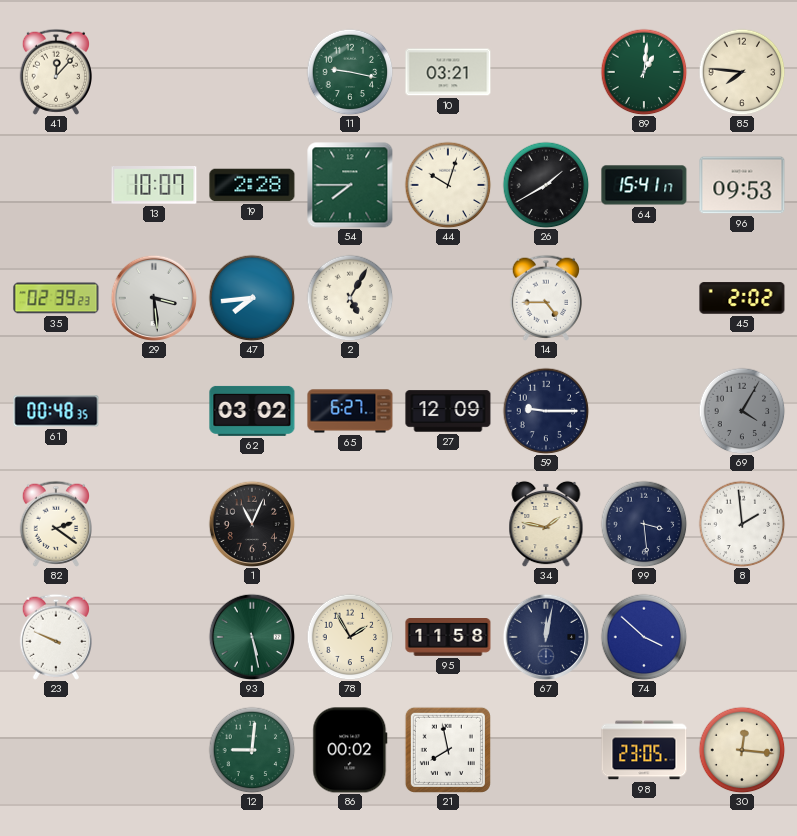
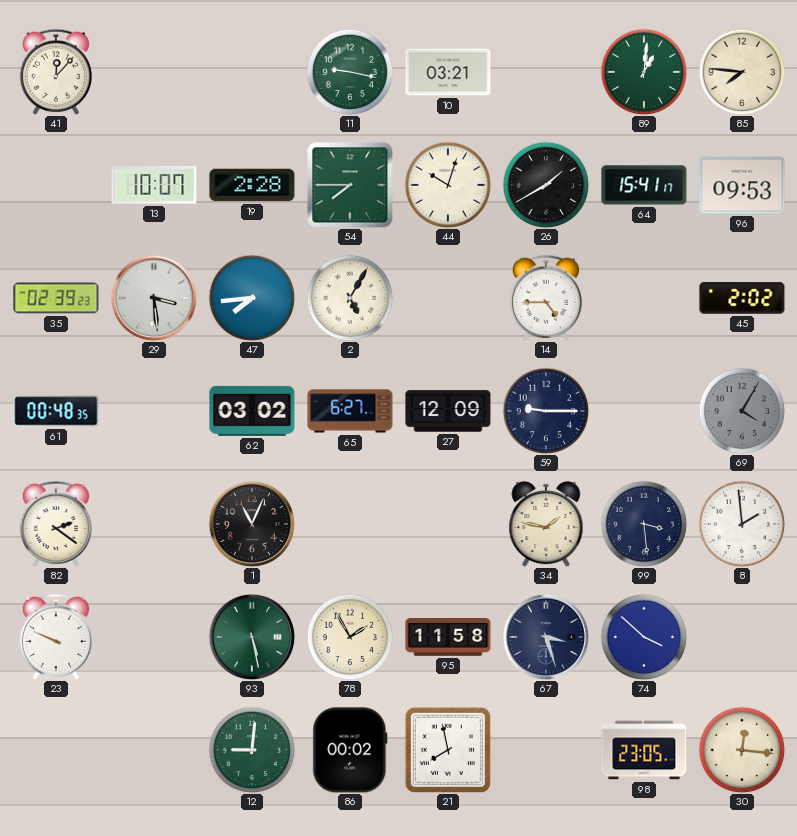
67: 12:02 -> 3:27 (546, 637)
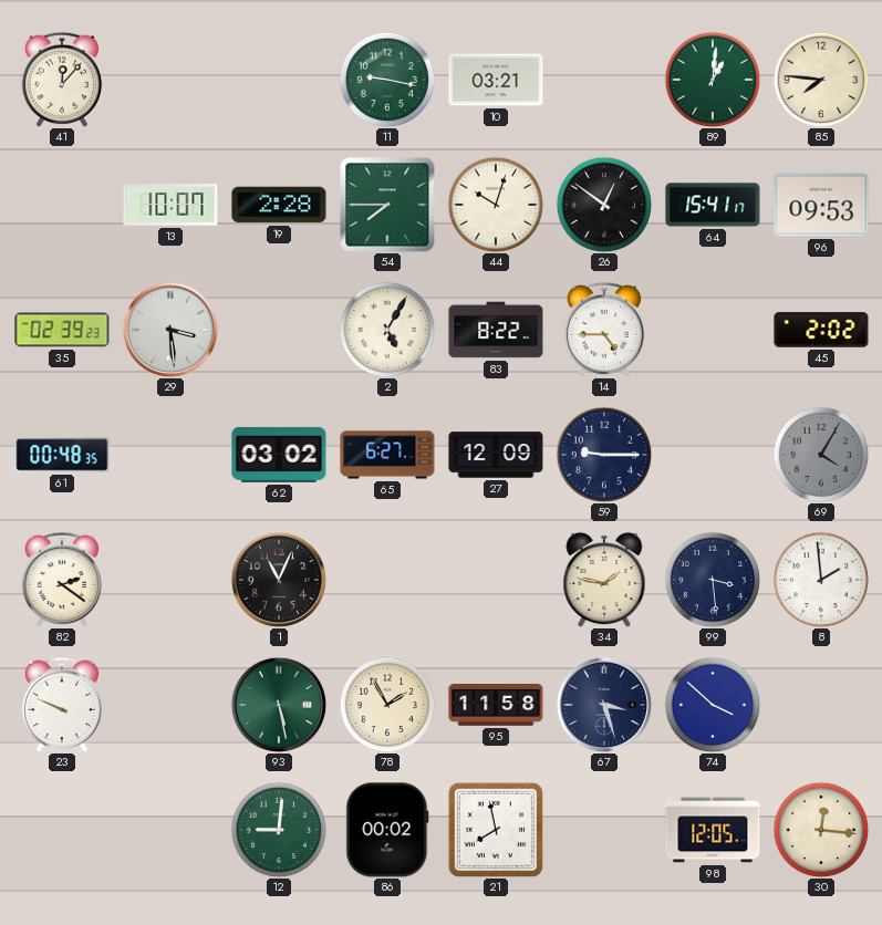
26: 1:40 -> 12:51 (604, 205)
47: 7:44 -> none (252, 298)
83: none -> 8:22 (496, 330)
98: 23:05 -> 12:05 (713, 830)
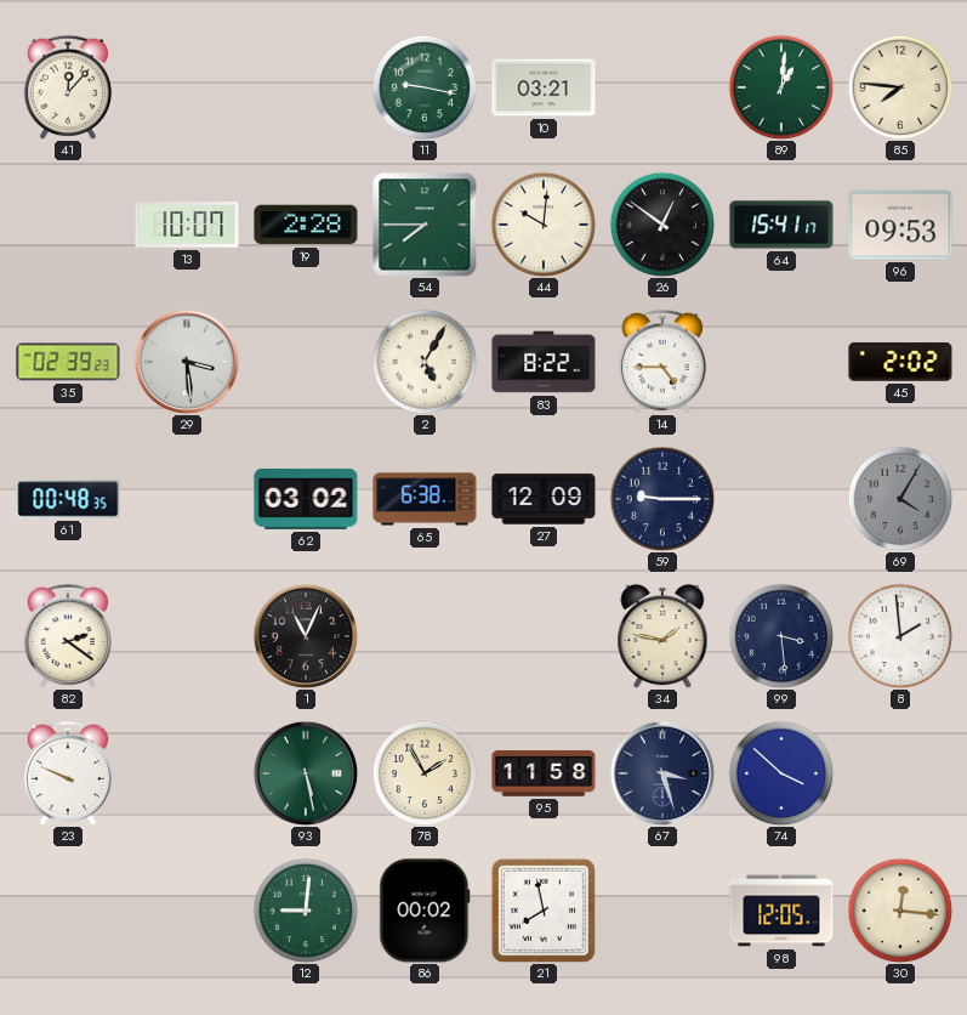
44: 10:03 -> 10:01 (544, 225)
65: 6:27 -> 6:38 (425, 499)
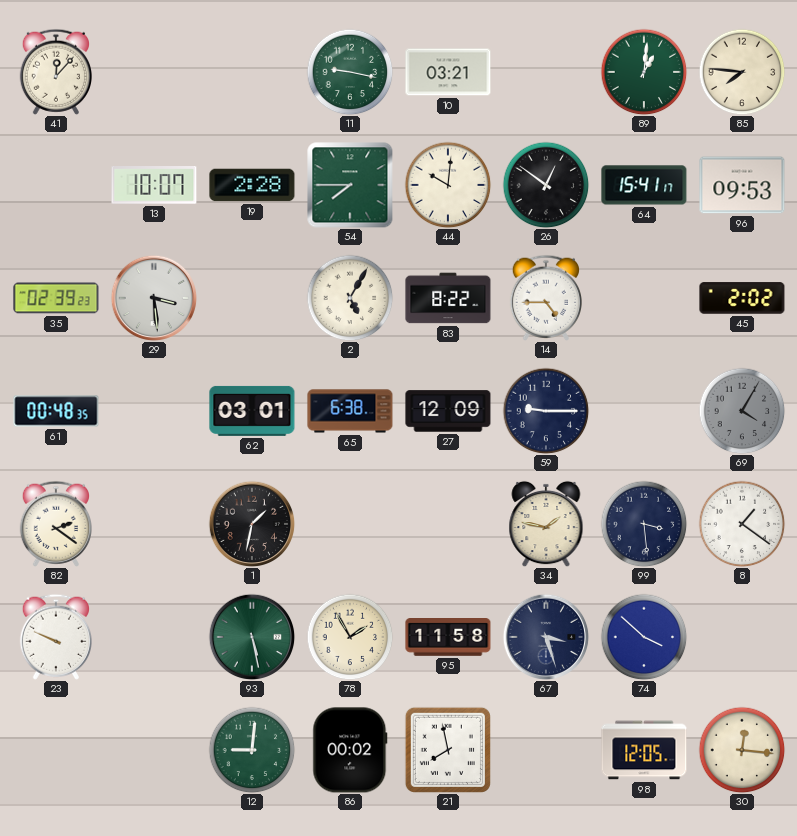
62: 03:02 -> 03:01 (252, 411)
1: 11:04 -> 1:32 (252, 524)
8: 1:59 -> 1:21 (742, 524)
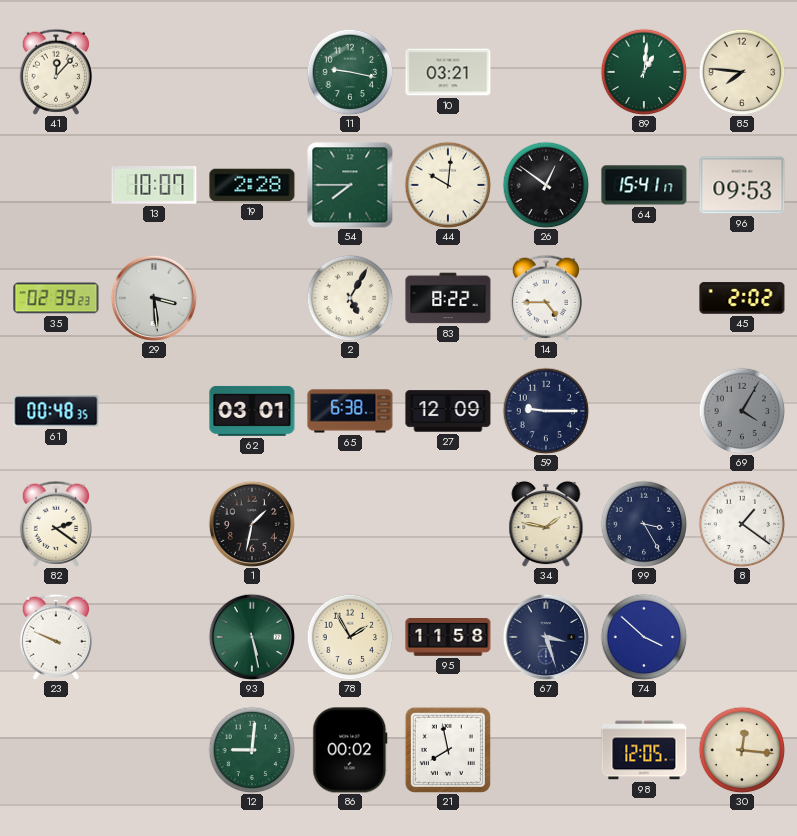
99: 3:29 -> 3:25 (644, 524)
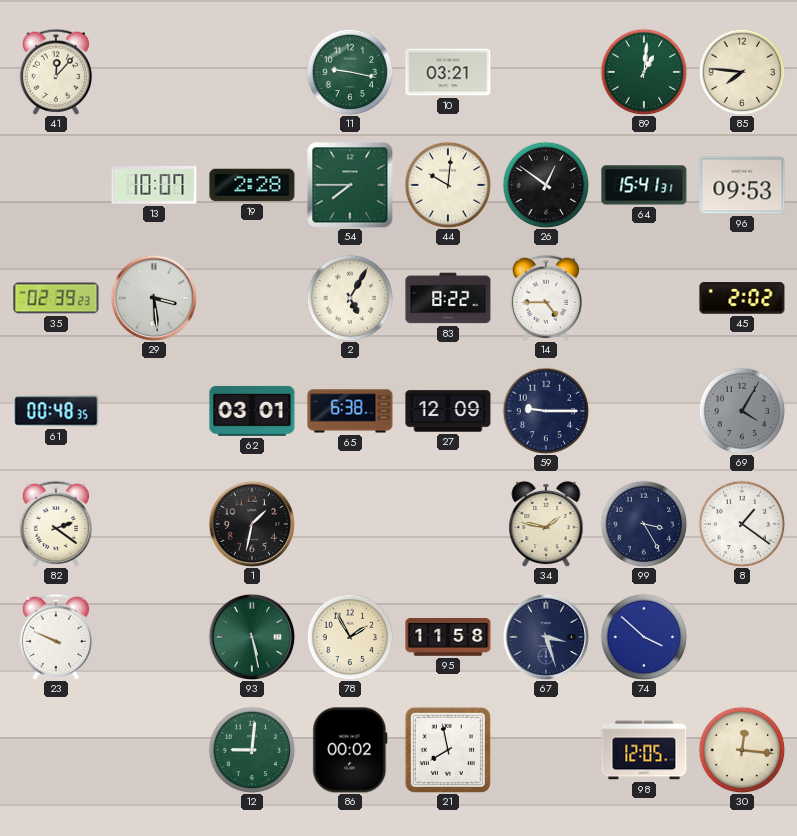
64: 15:41:17 -> 15:41:31 (644, 185)
